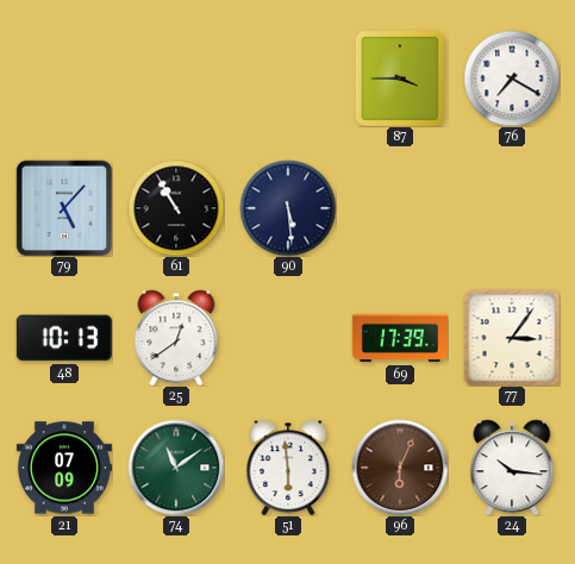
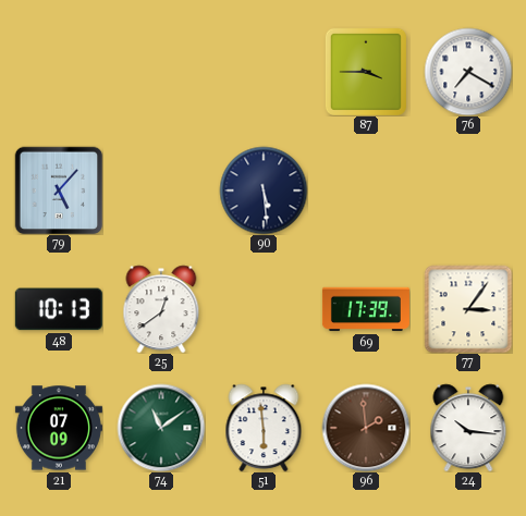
61: 10:55 -> none (176, 208)
96: 6:04 -> 1:59 (366, 428)
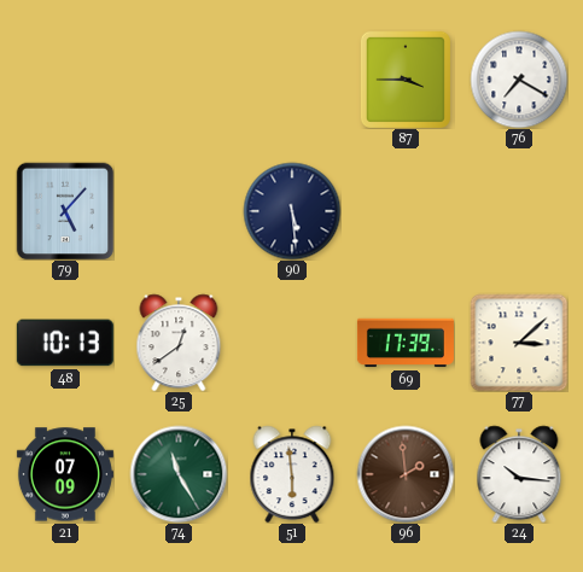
77: 3:06 -> 3:08 (519, 343)
74: 11:09 -> 11:25 (179, 474)
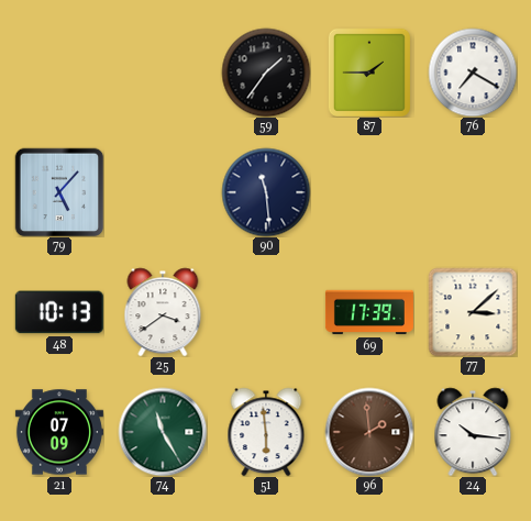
59: none -> 1:36 (266, 73)
87: 3:45 -> 1:45 (369, 73)
90: 5:29 -> 11:29 (266, 192)
25: 12:39 -> 3:39 (163, 312)
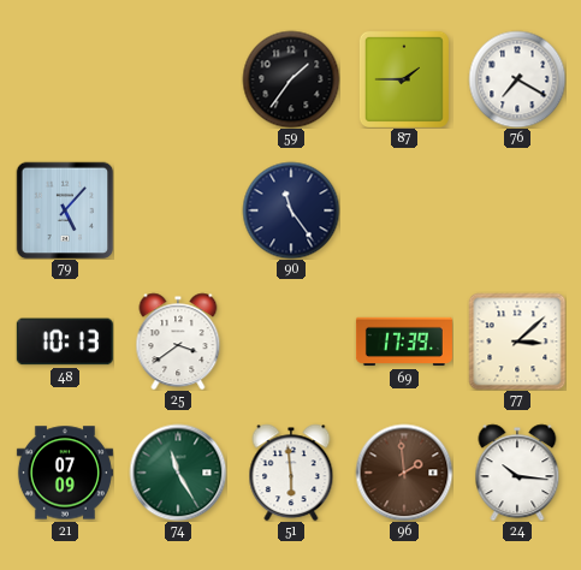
90: 11:29 -> 11:24 (291, 210)
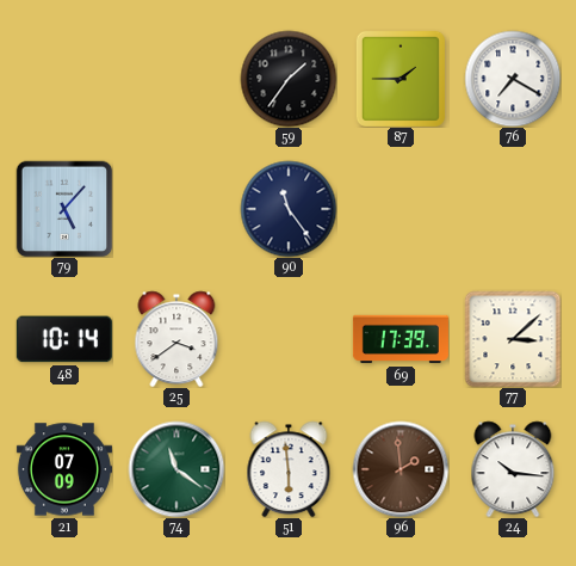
48: 10:13 -> 10:14 (64, 339)
74: 11:25 -> 11:21 (176, 469)
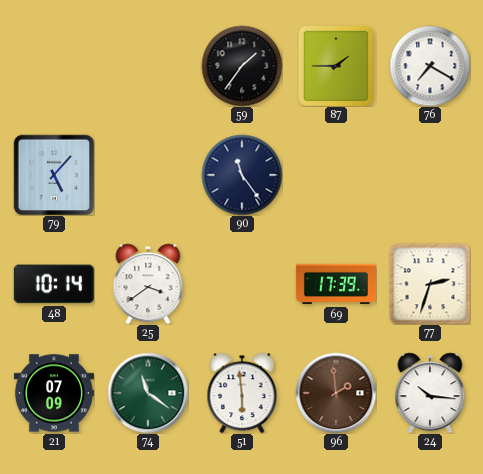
77: 3:08 -> 2:33 (430, 284)
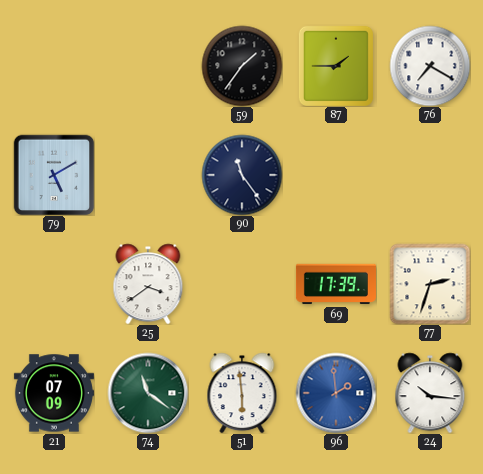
79: 5:07 -> 5:10 (54, 175)
48: 10:14 -> none (54, 284)
96 dial: brown -> blue (336, 393)
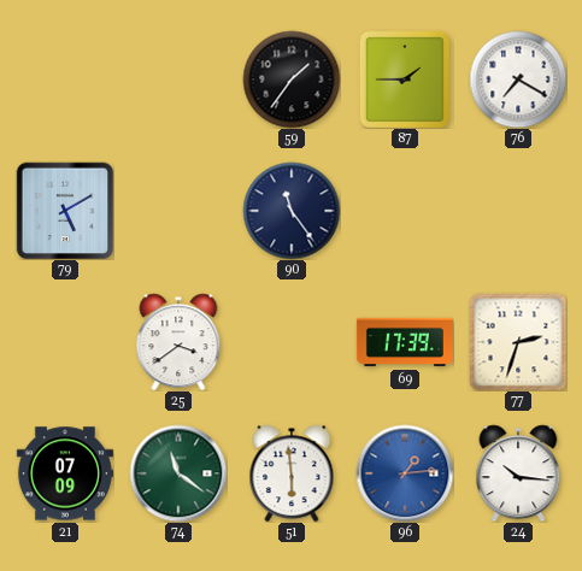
96: 1:59 -> 1:14 (405, 473)
